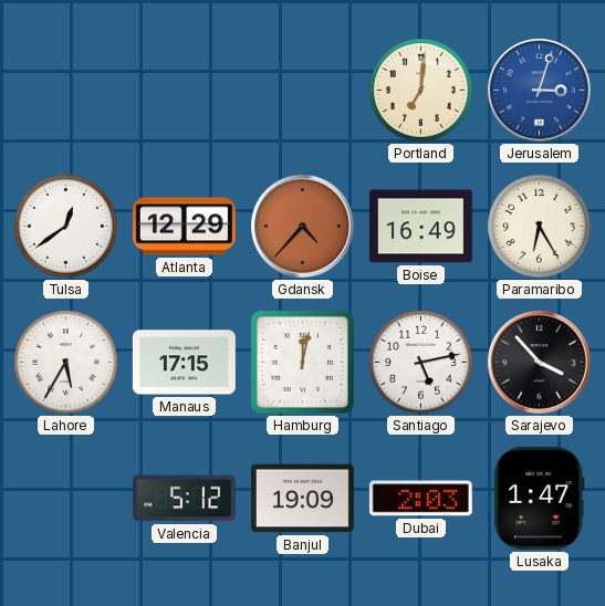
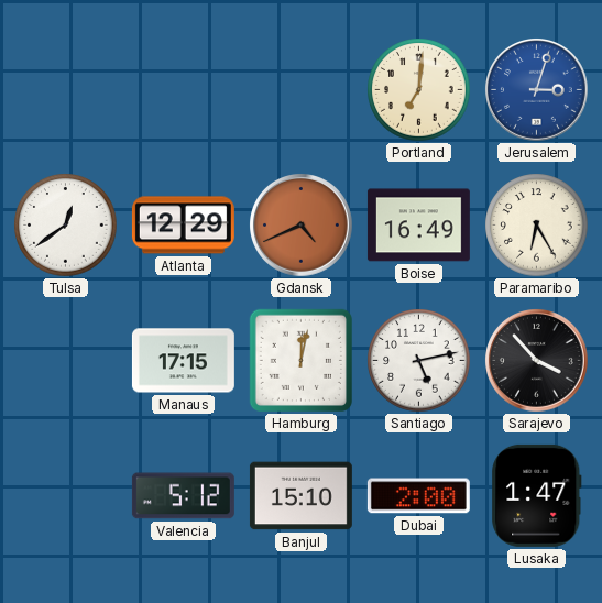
Gdansk: 4:37 -> 4:41 (302, 226)
Lahore: 5:35 -> none (66, 363)
Banjul: 19:09 -> 15:10 (300, 496)
Dubai: 2:03 -> 2:00 (418, 496)
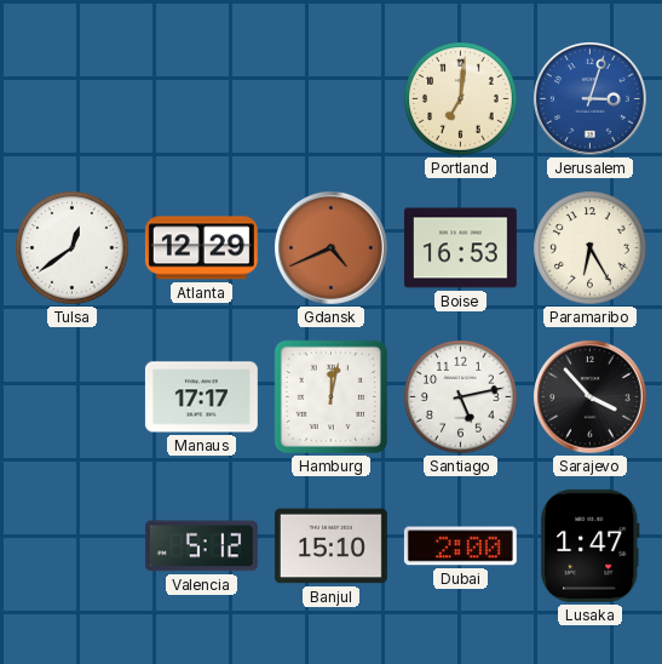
Boise: 16:49 -> 16:53 (460, 248)
Manaus: 17:15 -> 17:17 (201, 397)
